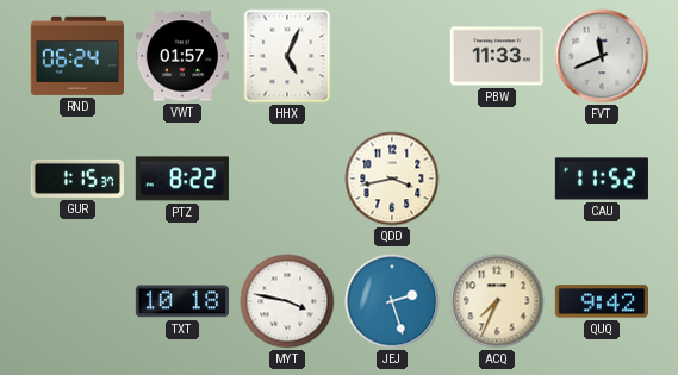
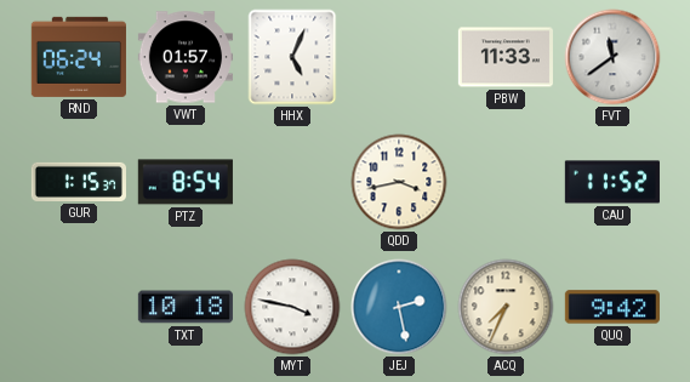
FVT: 11:41 -> 11:39 (612, 57)
PTZ: 8:22 -> 8:54 (186, 182)
JEJ: 2:27 -> 2:28 (399, 307)
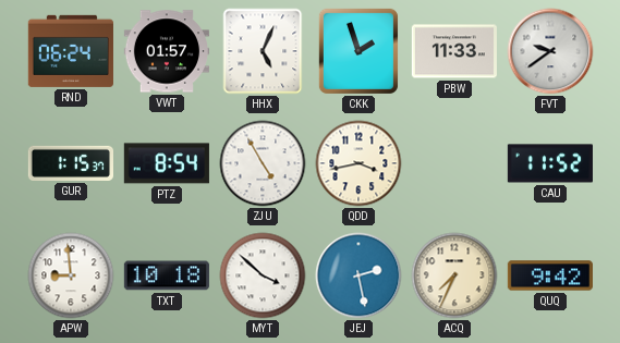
CKK: none -> 1:57 (358, 51)
FVT: 11:39 -> 9:39 (550, 51)
ZJU: none -> 4:55 (263, 163)
APW: none -> 8:59 (71, 275)
MYT: 3:47 -> 3:52 (263, 275)
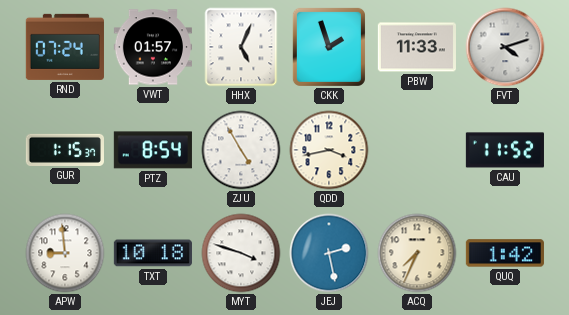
RND: 06:24 -> 07:24 (65, 47)
FVT: 9:39 -> 4:12 (505, 47)
MYT: 3:52 -> 3:48 (241, 253)
QUQ: 9:42 -> 1:42 (505, 253)
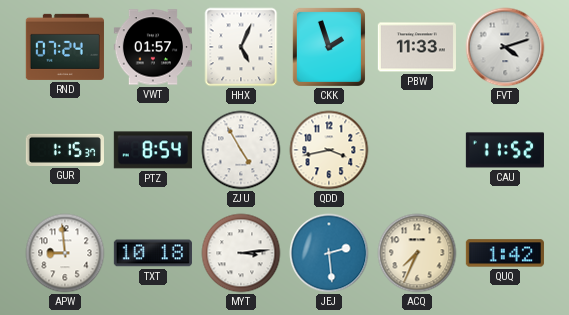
MYT: 3:48 -> 3:14 (241, 253)
JEJ: 2:28 -> 2:29 (329, 253)
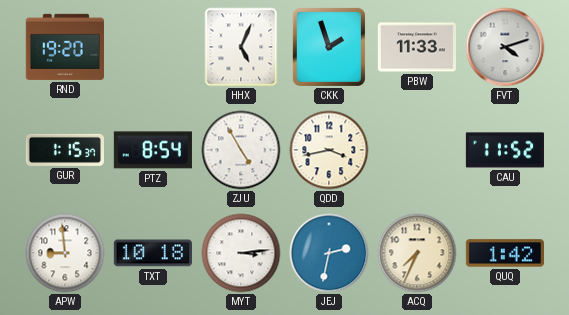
RND: 07:24 -> 19:20 (65, 47)
VWT: 01:57 -> none (153, 47)
JEJ: 2:29 -> 2:32 (329, 253)
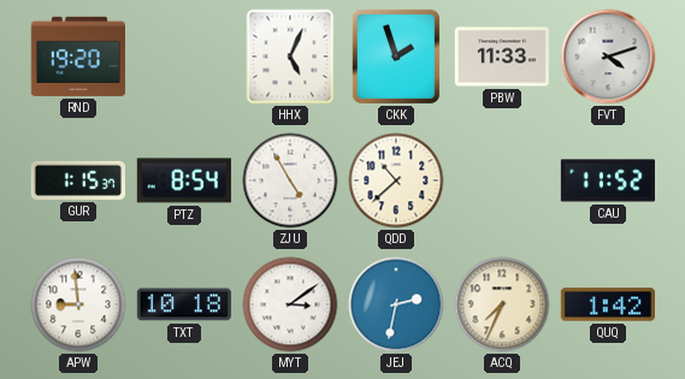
QDD: 3:43 -> 10:38 (396, 180)
MYT: 3:14 -> 3:09 (290, 304)
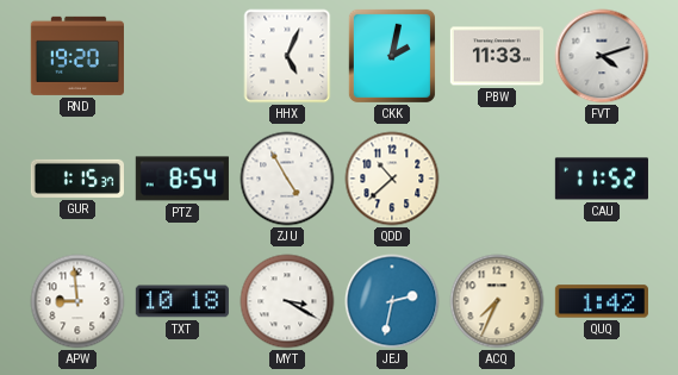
CKK: 1:57 -> 2:02 (392, 56)
MYT: 3:09 -> 3:20 (287, 301)
